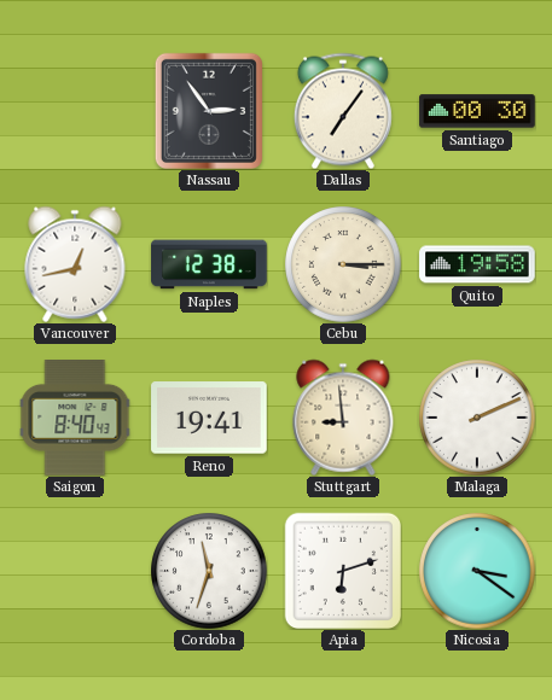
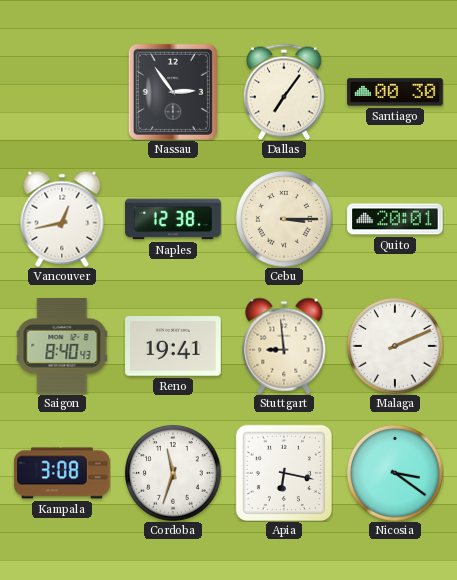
Quito: 19:58 -> 20:01 (395, 219)
Kampala: none -> 3:08 (62, 473)
Apia: 6:12 -> 6:17 (283, 472)
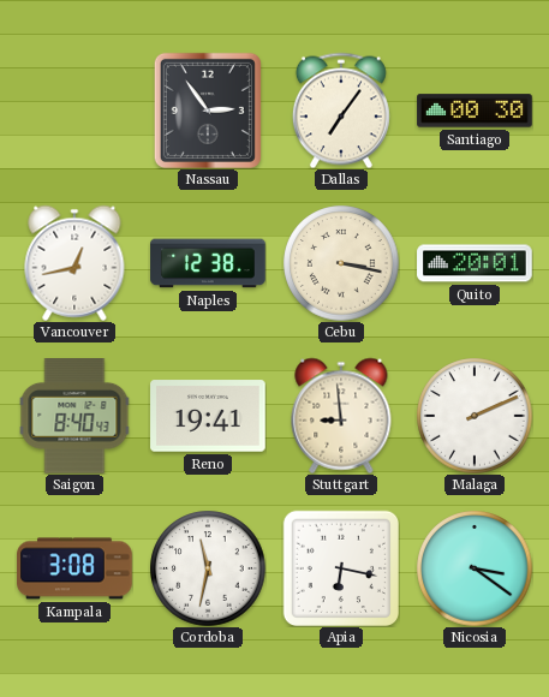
Cebu: 3:15 -> 3:17 (341, 263)
Cordoba: 11:33 -> 11:32 (208, 568)
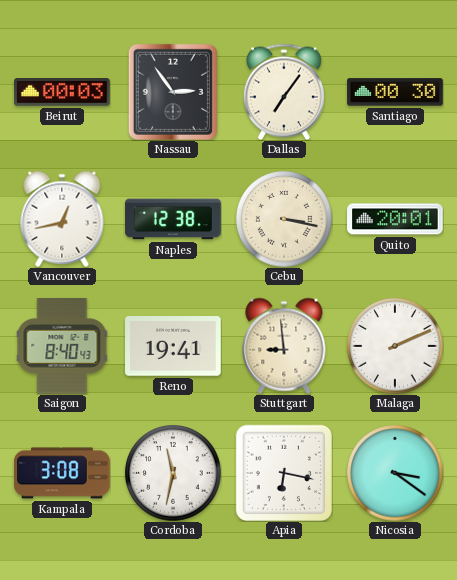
Beirut: none -> 00:03 (62, 92)
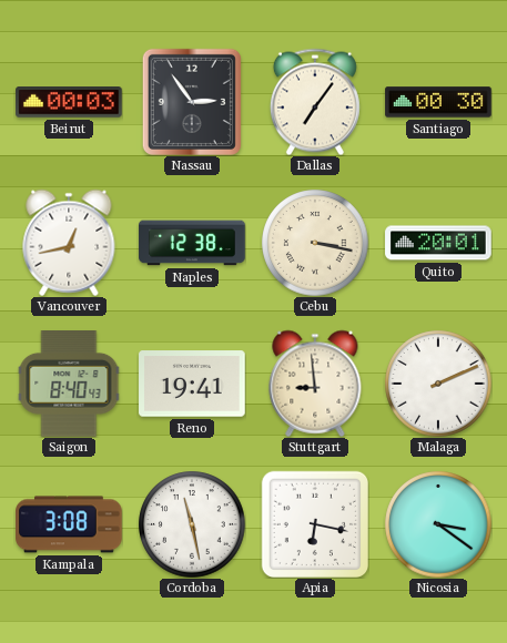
Cordoba: 11:32 -> 11:28 (192, 524)
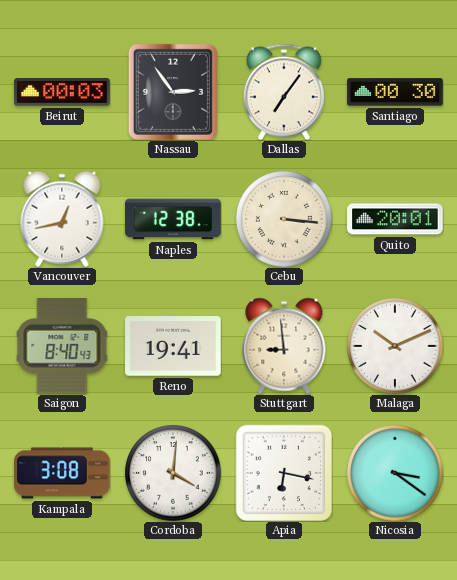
Cebu: 3:17 -> 3:16 (284, 219)
Malaga: 2:11 -> 10:11 (395, 346)
Cordoba: 11:28 -> 4:01 (173, 473)
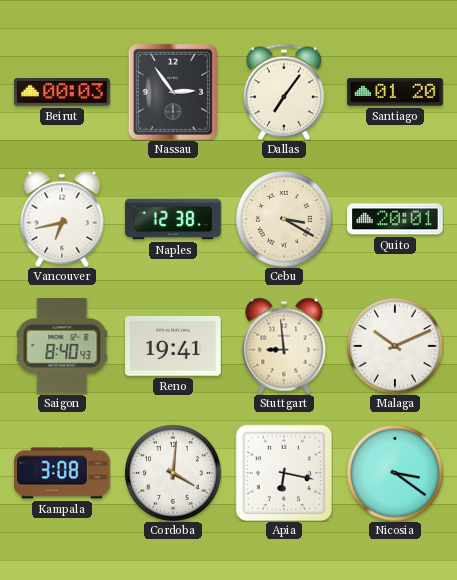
Santiago: 00:30 -> 01:20 (395, 92)
Vancouver: 12:43 -> 6:43 (62, 219)
Cebu: 3:16 -> 3:20 (284, 219)
